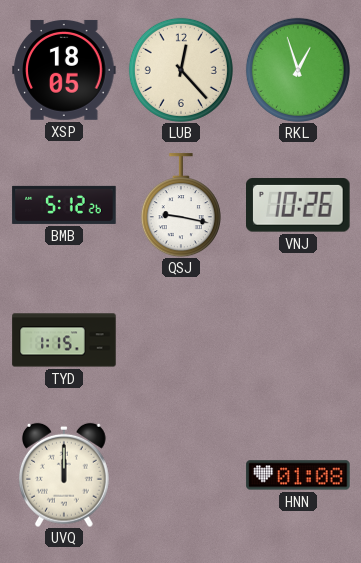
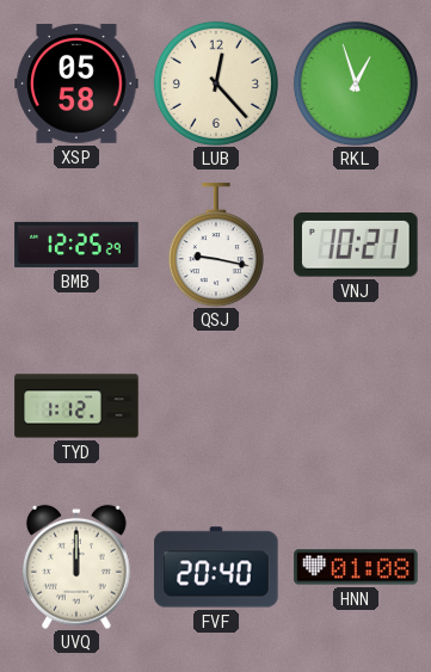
XSP: 18:05 -> 05:58 (76, 84)
BMB: 5:12 -> 12:25 (76, 245)
VNJ: 10:26 -> 10:21 (357, 246)
TYD: 1:15 -> 1:12 (76, 406)
FVF: none -> 20:40 (216, 567)
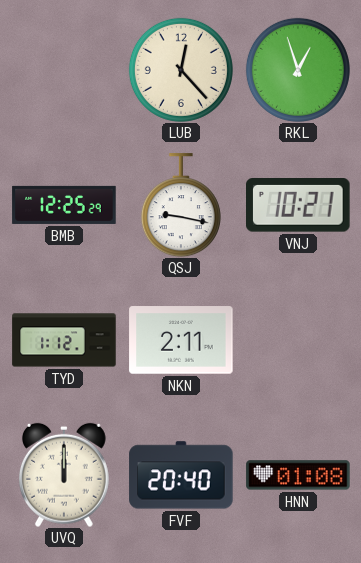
XSP: 05:58 -> none (76, 84)
NKN: none -> 2:11 (181, 340)
